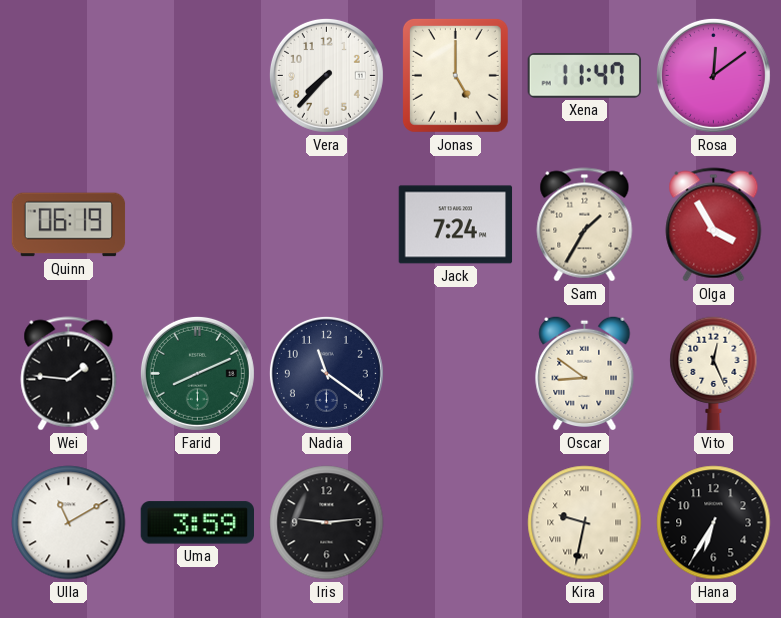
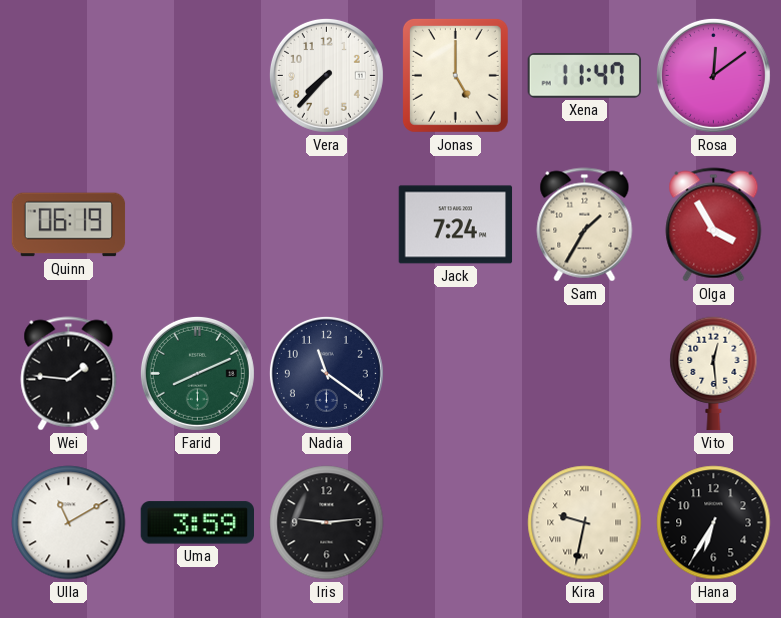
Oscar: 8:51 -> none (585, 373)
Vito: 12:26 -> 12:29 (714, 374)
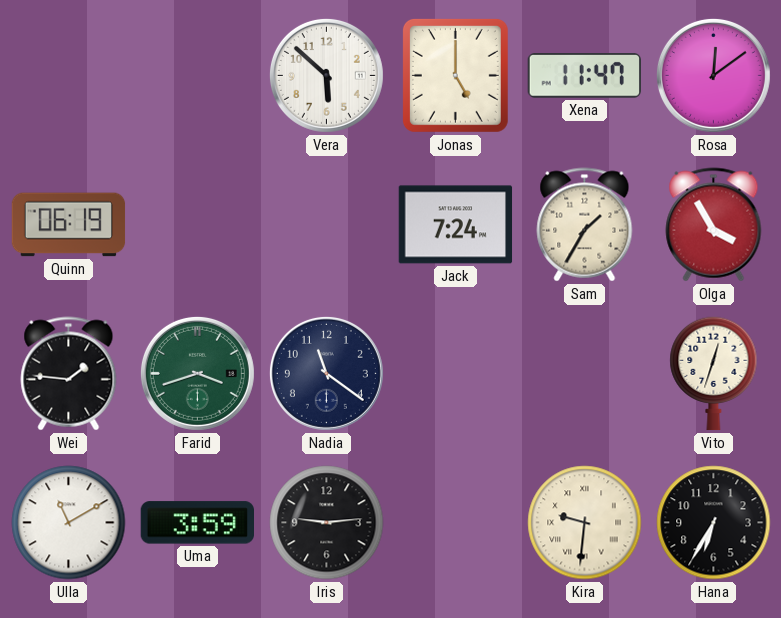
Vera: 7:37 -> 5:52 (326, 75)
Farid: 8:11 -> 3:42 (197, 373)
Vito: 12:29 -> 12:33 (714, 374)
Kira: 9:32 -> 9:31 (585, 523)
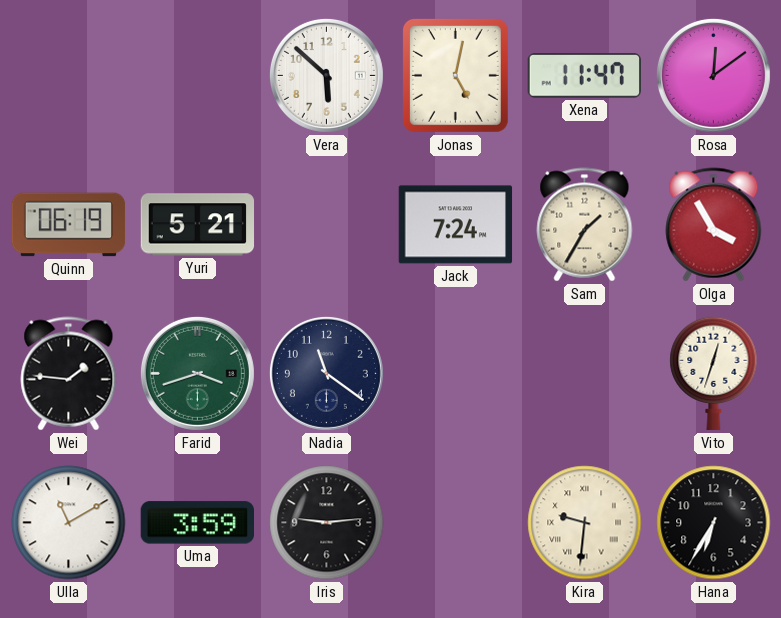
Jonas: 5:00 -> 5:02 (455, 75)
Yuri: none -> 5:21 (198, 225)
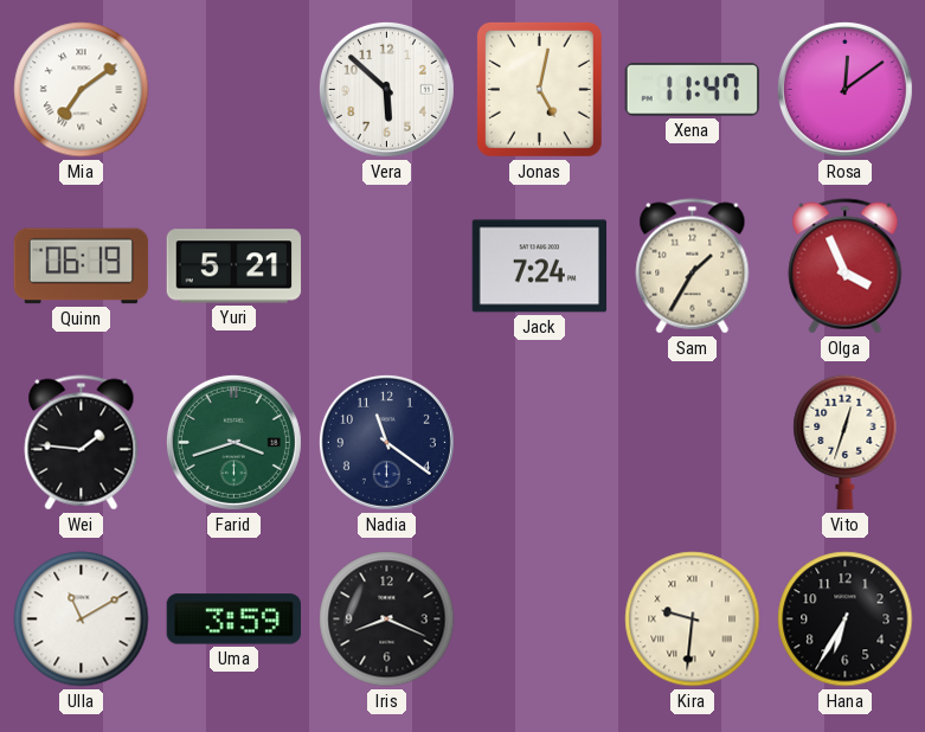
Mia: none -> 7:09 (82, 90)
Olga: 3:55 -> 3:56 (846, 267)
Iris: 9:14 -> 8:19 (387, 619)
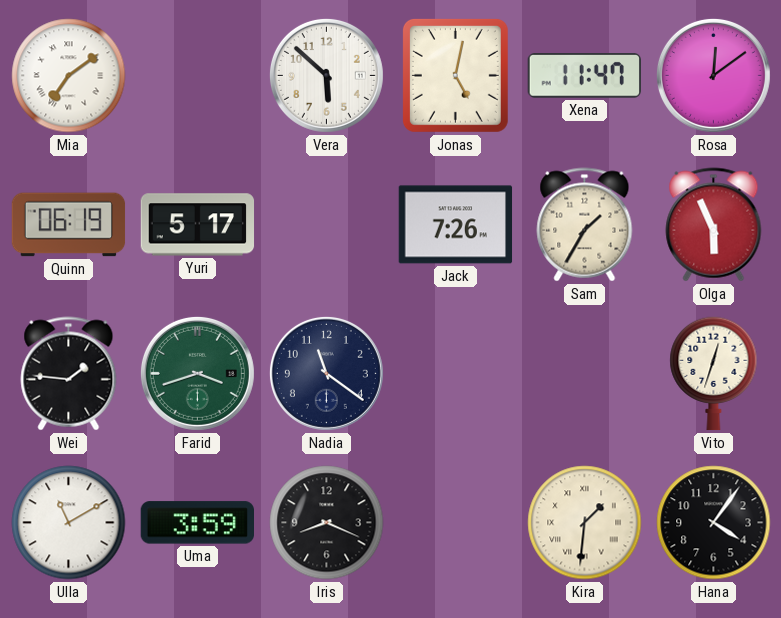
Yuri: 5:21 -> 5:17 (198, 225)
Jack: 7:24 -> 7:26 (456, 225)
Olga: 3:56 -> 5:56 (714, 225)
Kira: 9:31 -> 1:31 (585, 523)
Hana: 6:35 -> 4:06 (714, 523)
